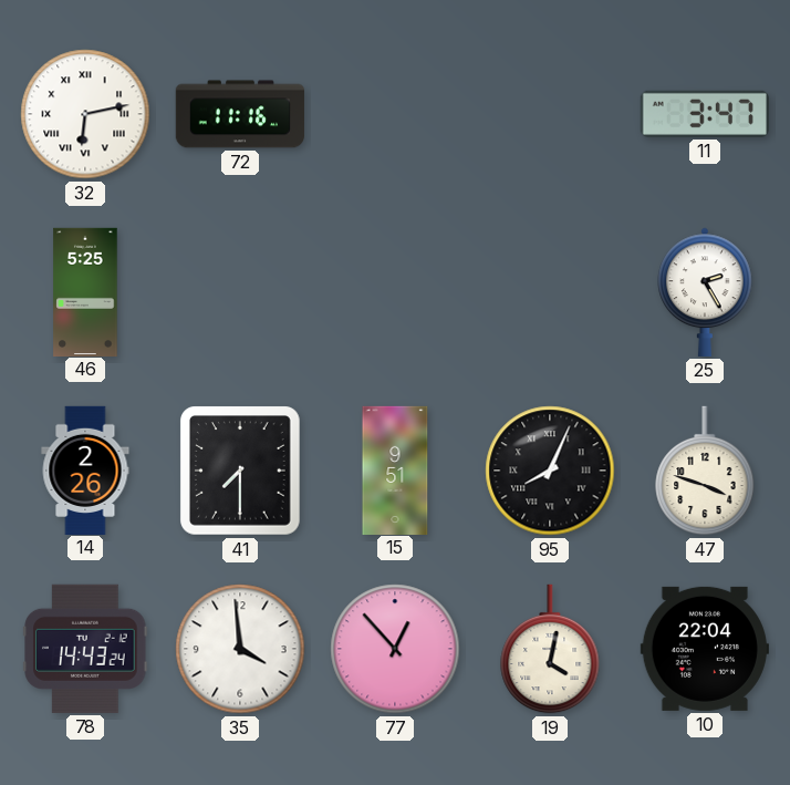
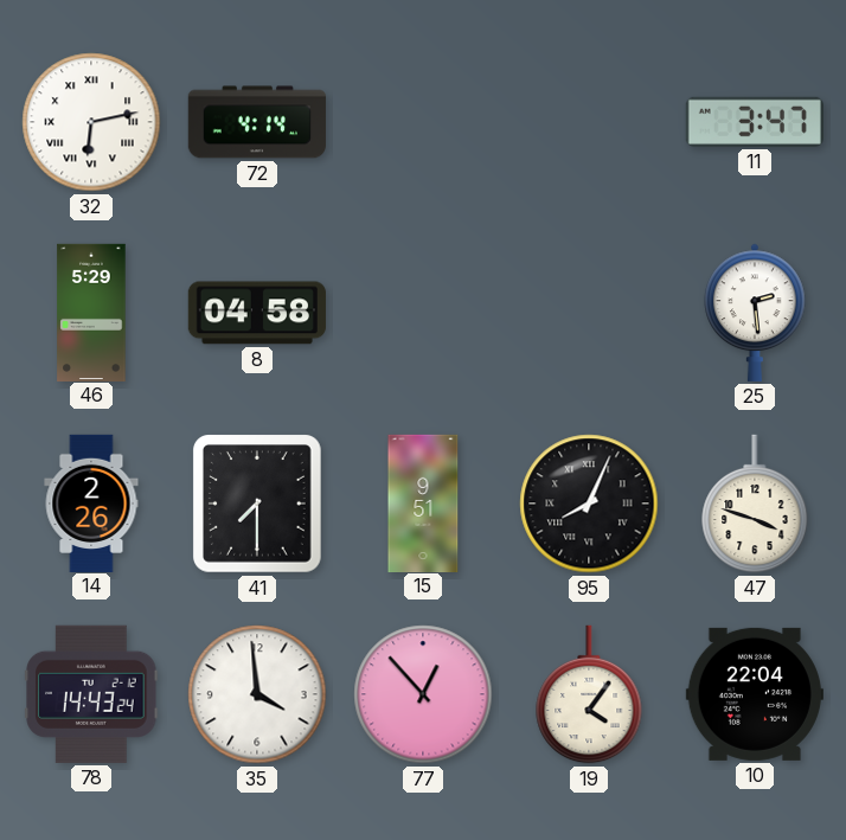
72: 11:16 -> 4:14 (257, 122)
46: 5:25 -> 5:29 (91, 312)
8: none -> 04:58 (257, 313)
25: 2:25 -> 2:29 (755, 313)
19: 4:02 -> 4:06 (589, 694)
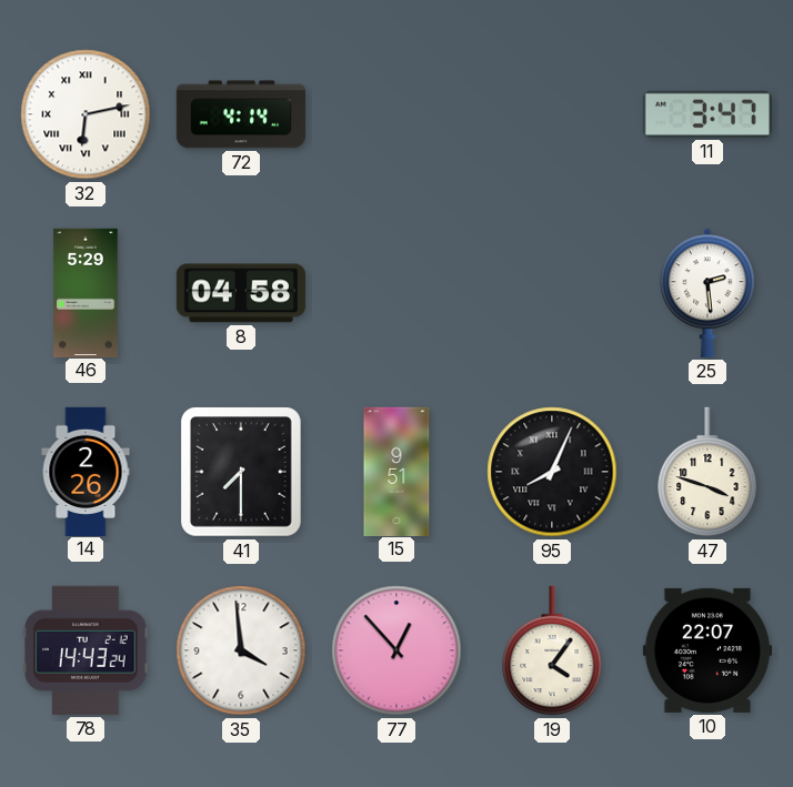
10: 22:04 -> 22:07 (707, 650)
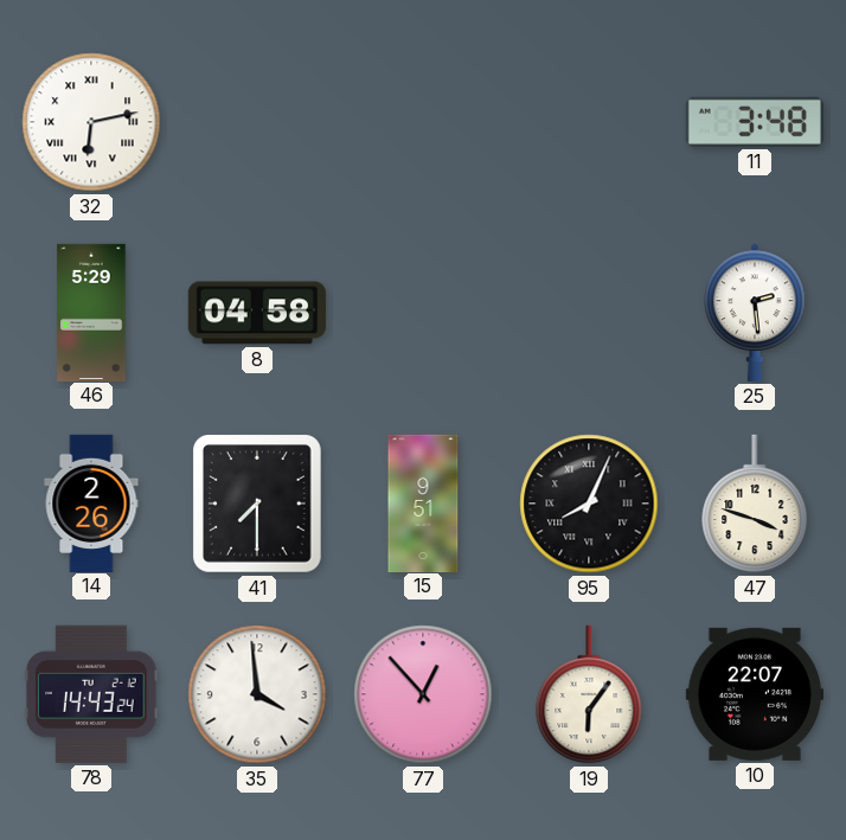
72: 4:14 -> none (241, 114)
11: 3:47 -> 3:48 (755, 122)
19: 4:06 -> 6:06 (589, 694)
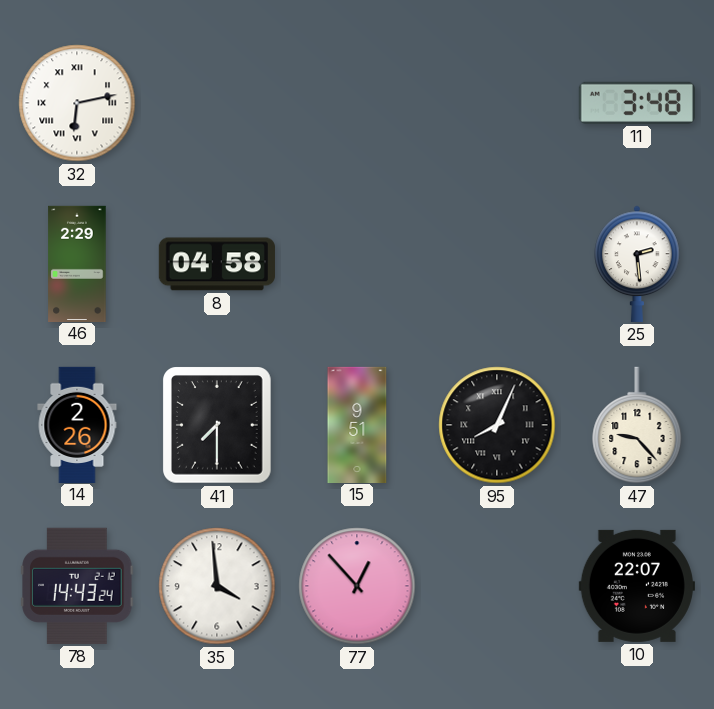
46: 5:29 -> 2:29 (77, 263)
47: 3:48 -> 9:23 (637, 425)
19: 6:06 -> none (589, 694)
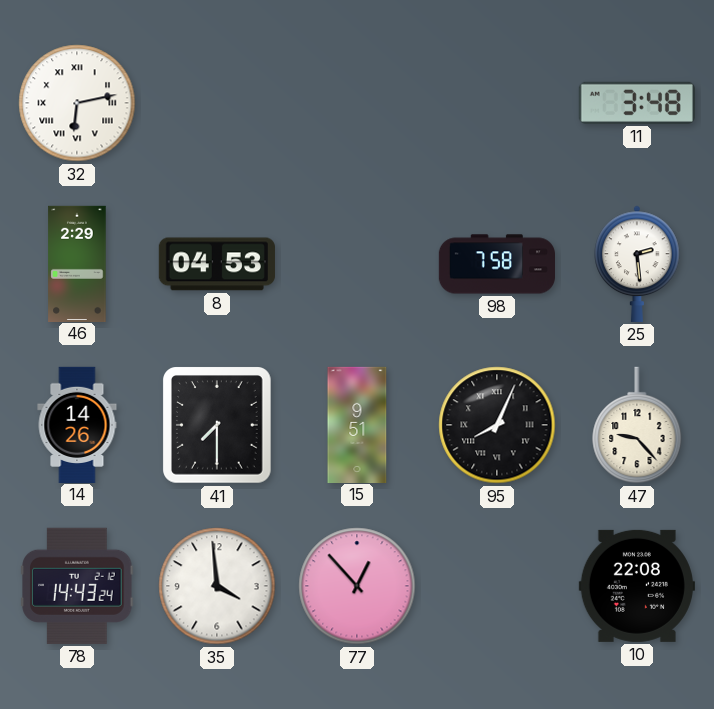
8: 04:58 -> 04:53 (217, 264)
98: none -> 7:58 (496, 264)
14: 2:26 -> 14:26 (77, 424)
10: 22:07 -> 22:08 (637, 586)
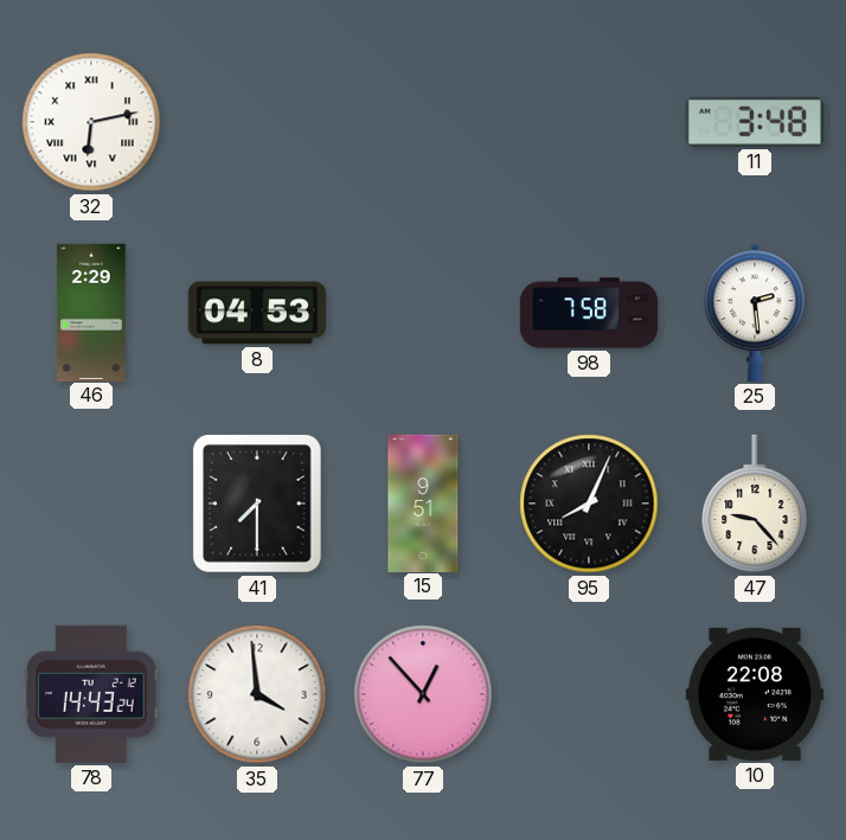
14: 14:26 -> none (77, 424)
